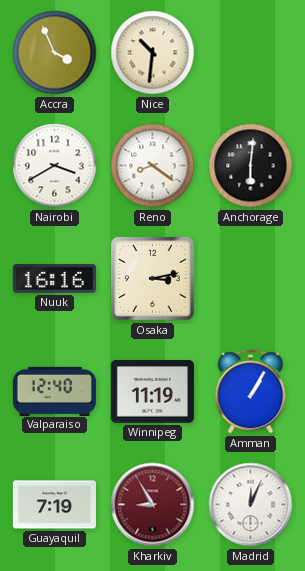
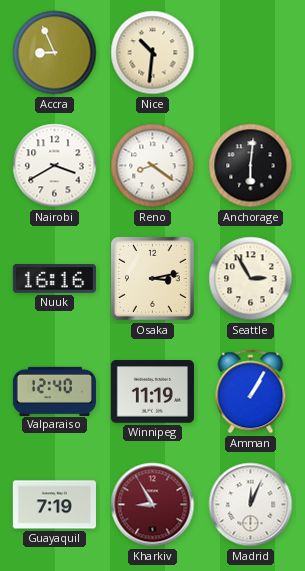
Accra: 3:56 -> 8:56 (55, 53)
Seattle: none -> 2:55 (251, 279)
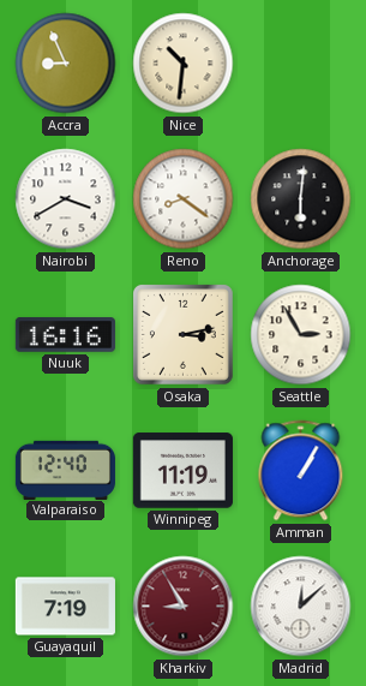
Madrid: 12:04 -> 12:08 (301, 607)
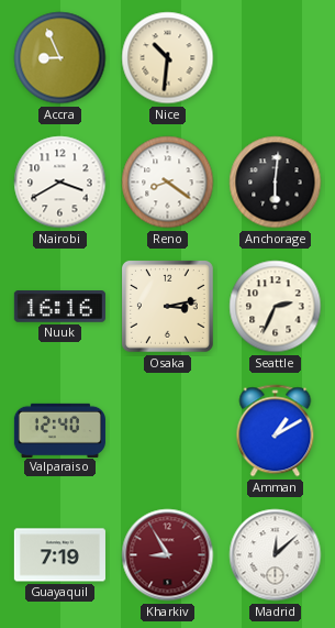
Seattle: 2:55 -> 2:34 (276, 307)
Winnipeg: 11:19 -> none (182, 471)
Amman: 1:05 -> 1:10 (276, 431)
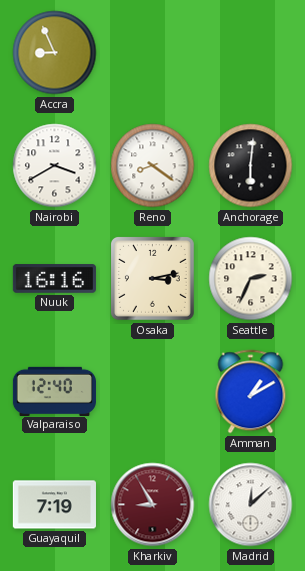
Nice: 10:31 -> none (168, 58)
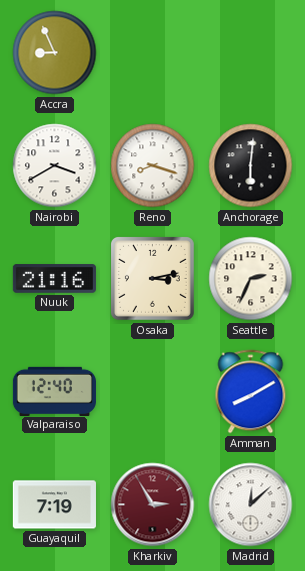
Reno: 8:21 -> 8:18 (153, 166)
Nuuk: 16:16 -> 21:16 (54, 279)
Amman: 1:10 -> 8:10 (251, 392)
Kharkiv: 8:55 -> 2:55 (153, 505)
